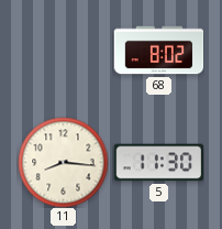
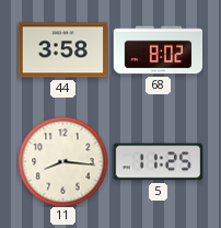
44: none -> 3:58 (62, 50)
5: 11:30 -> 11:25 (158, 162)
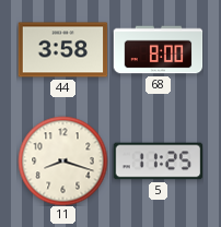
68: 8:02 -> 8:00 (158, 50)
11: 8:16 -> 8:18 (62, 160)
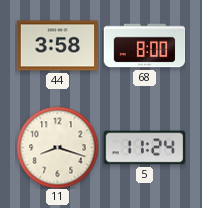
5: 11:25 -> 11:24 (144, 148)
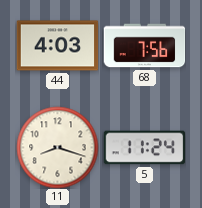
44: 3:58 -> 4:03 (57, 46)
68: 8:00 -> 7:56 (144, 46)
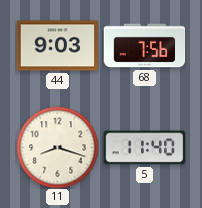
44: 4:03 -> 9:03 (57, 46)
5: 11:24 -> 11:40 (144, 148)
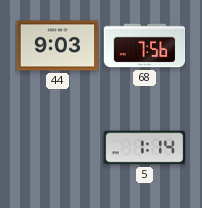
11: 8:18 -> none (57, 147)
5: 11:40 -> 1:14 (144, 148)
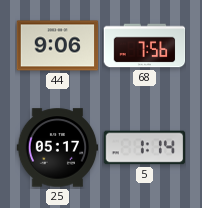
44: 9:03 -> 9:06 (57, 46)
25: none -> 05:17 (57, 148)
